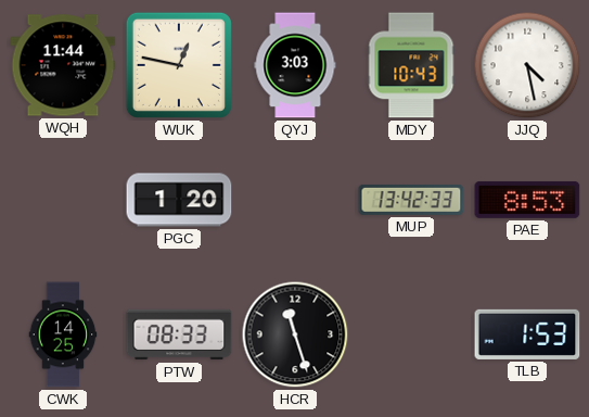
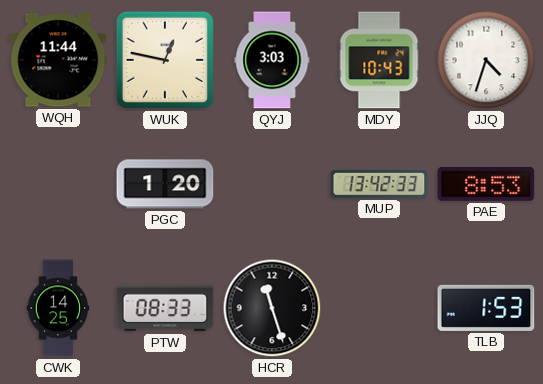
JJQ: 4:28 -> 4:33 (486, 60)
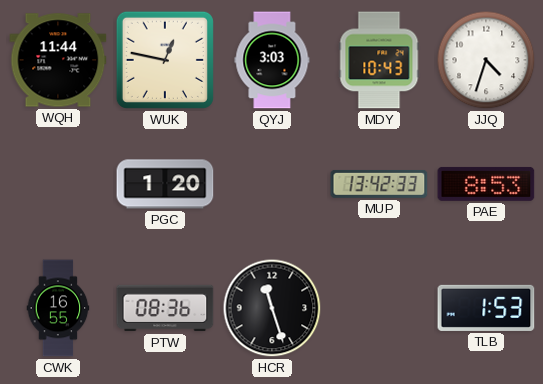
CWK: 14:25 -> 16:55 (58, 308)
PTW: 08:33 -> 08:36 (165, 308)
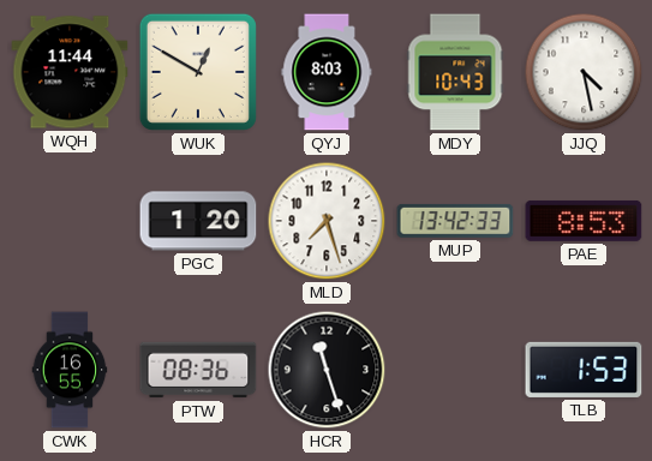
WUK: 12:47 -> 12:50 (198, 72)
QYJ: 3:03 -> 8:03 (327, 72)
JJQ: 4:33 -> 4:28 (584, 72)
MLD: none -> 7:27 (327, 221)
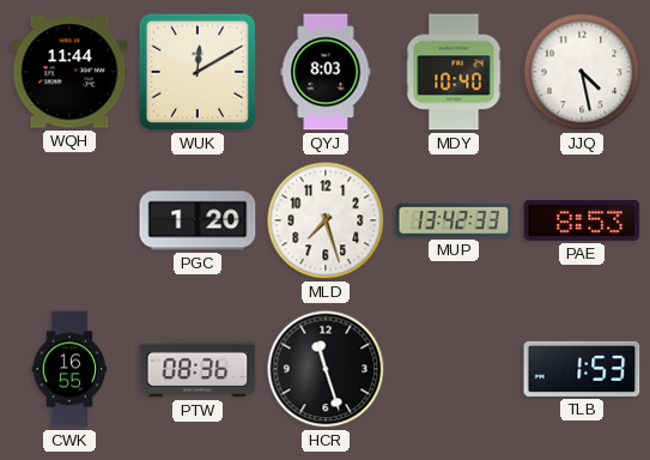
WUK: 12:50 -> 12:10 (198, 72)
MDY: 10:43 -> 10:40 (454, 72)
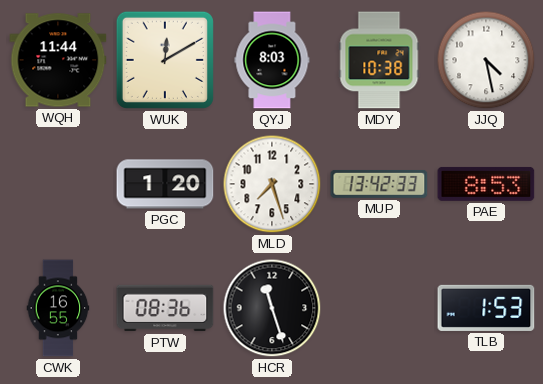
MDY: 10:40 -> 10:38 (379, 60)
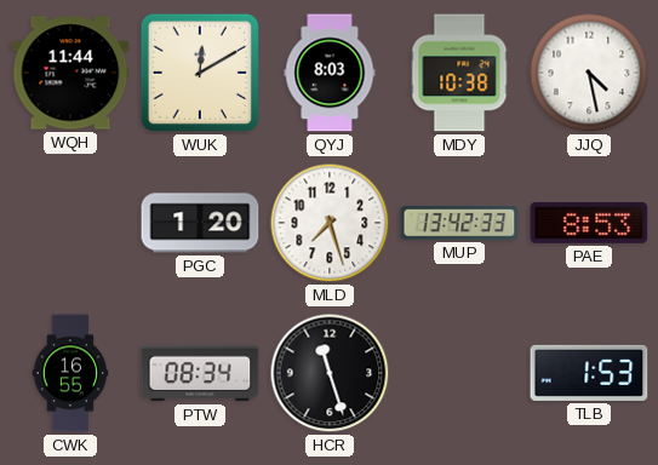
PTW: 08:36 -> 08:34 (200, 373)
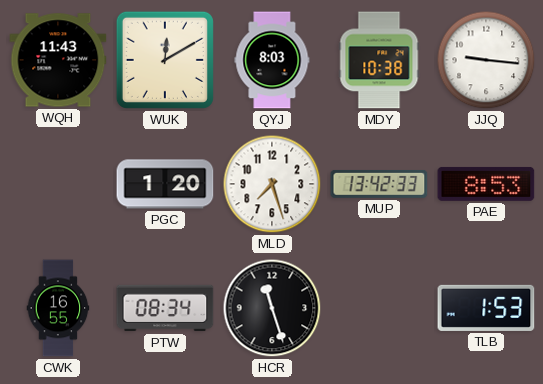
WQH: 11:44 -> 11:43 (58, 60)
JJQ: 4:28 -> 9:16 (486, 60)
